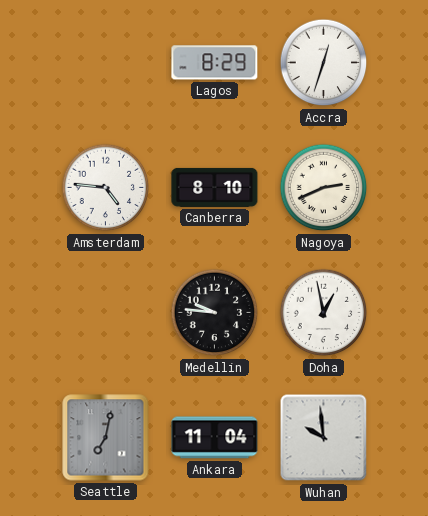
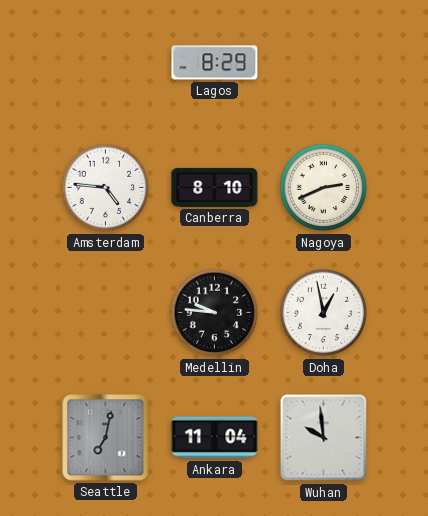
Accra: 12:33 -> none (324, 63)
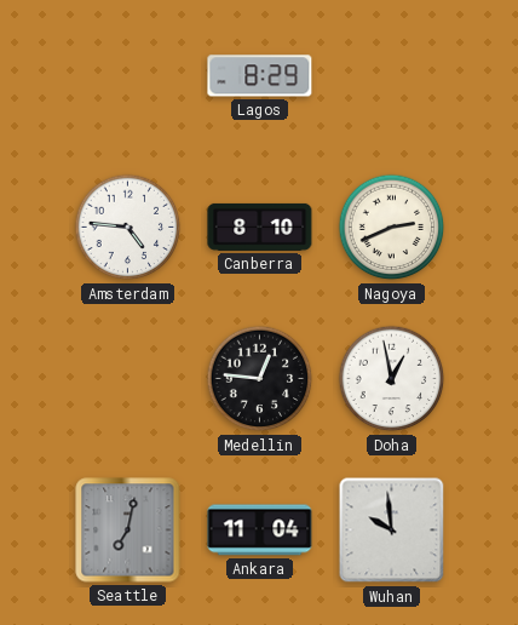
Medellin: 9:46 -> 12:46 (260, 379)
